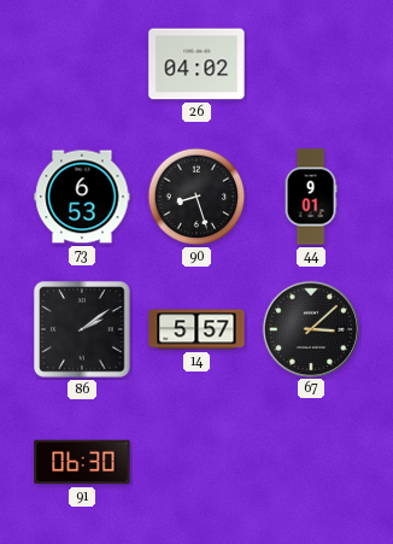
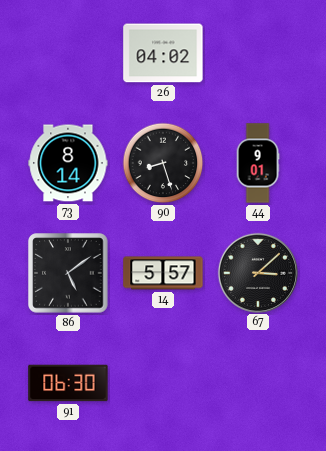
73: 6:53 -> 8:14 (68, 163)
86: 2:09 -> 5:09 (68, 273)
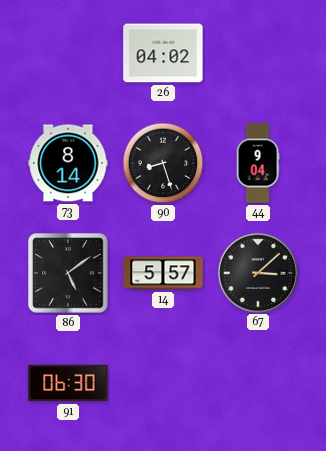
44: 9:01 -> 9:04 (258, 163)
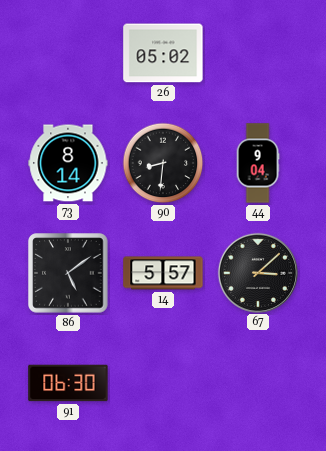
26: 04:02 -> 05:02 (163, 53)
90: 8:27 -> 8:31 (163, 163)
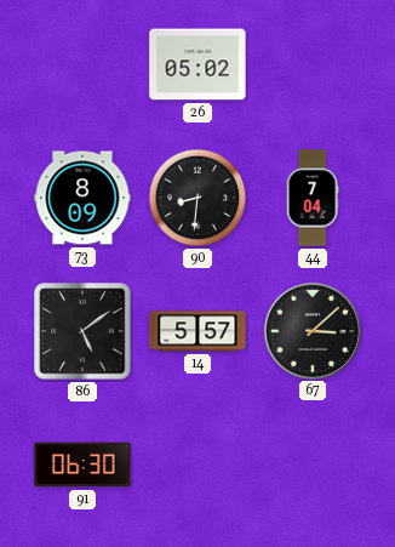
73: 8:14 -> 8:09 (82, 198)
44: 9:04 -> 7:04 (313, 198)
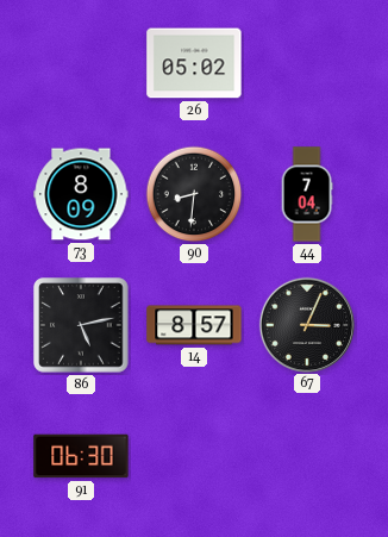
86: 5:09 -> 5:13 (81, 325)
14: 5:57 -> 8:57 (194, 325)
67: 3:08 -> 3:04 (306, 324)
